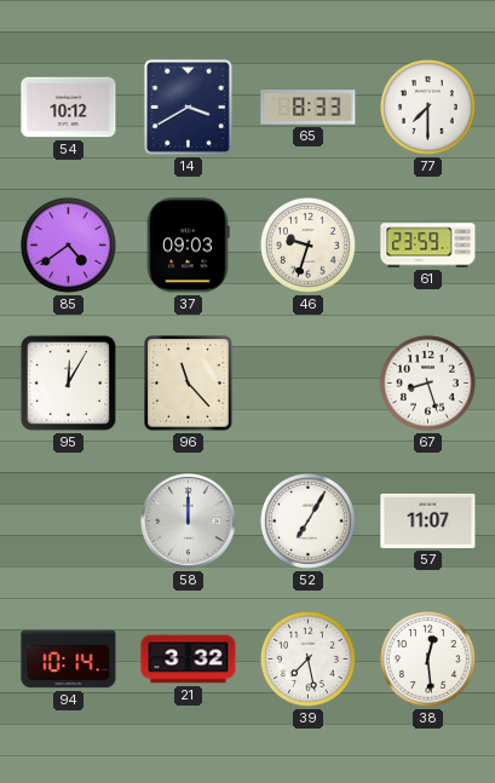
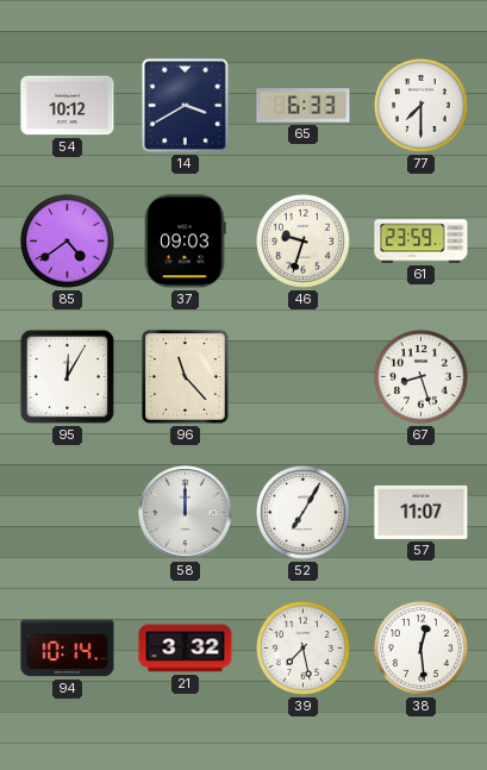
65: 8:33 -> 6:33 (304, 106)
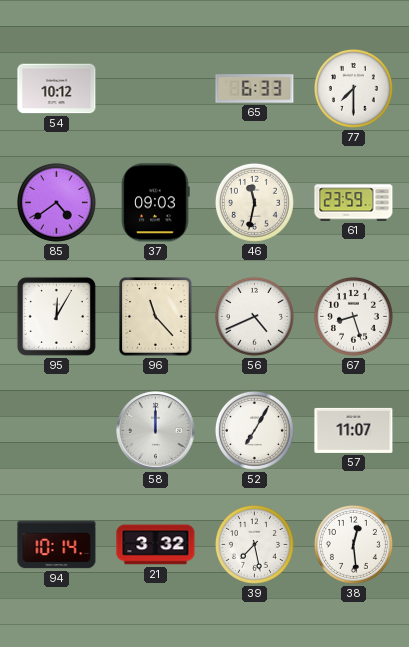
14: 3:40 -> none (185, 105)
46: 9:33 -> 11:32 (254, 202)
56: none -> 4:41 (254, 316)
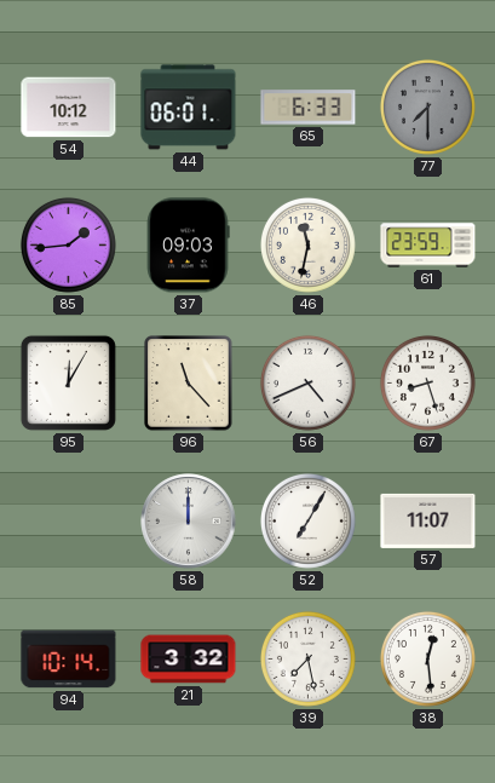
44: none -> 06:01 (189, 108)
77 dial: white -> grey (427, 106)
85: 4:39 -> 1:44 (68, 244)
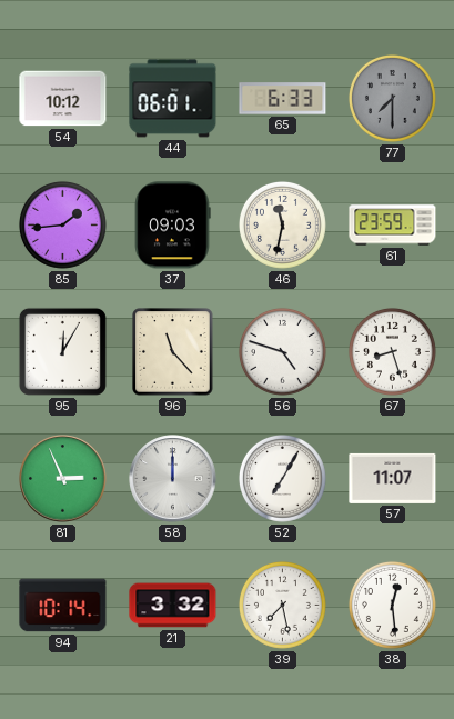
56: 4:41 -> 4:48 (282, 351)
81: none -> 2:56 (63, 479)
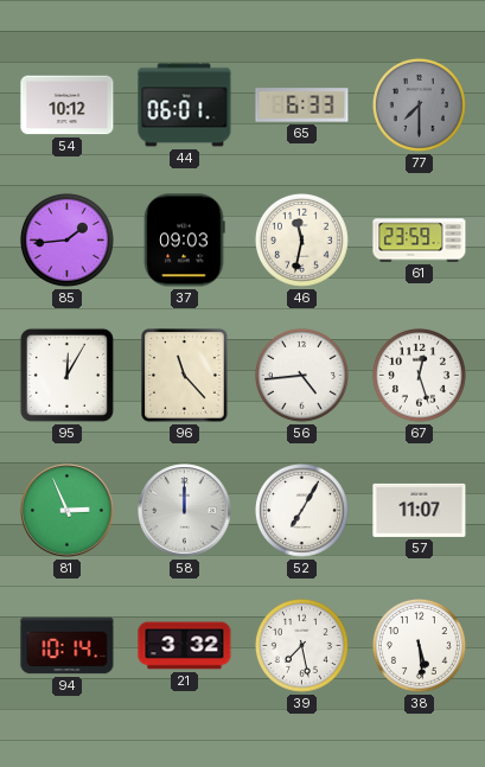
56: 4:48 -> 4:44 (301, 375)
67: 8:27 -> 12:27 (419, 375)
38: 12:29 -> 5:29 (419, 645)
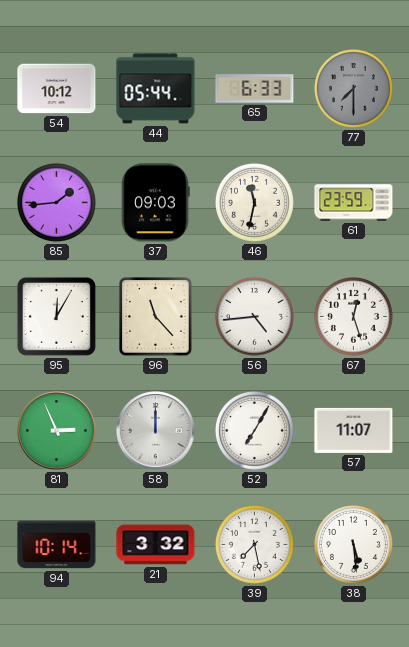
44: 06:01 -> 05:44 (156, 89)
